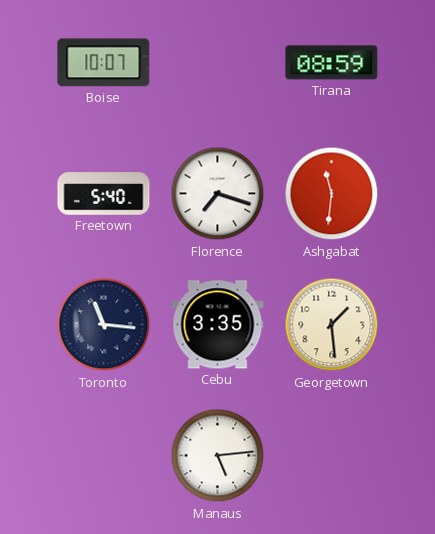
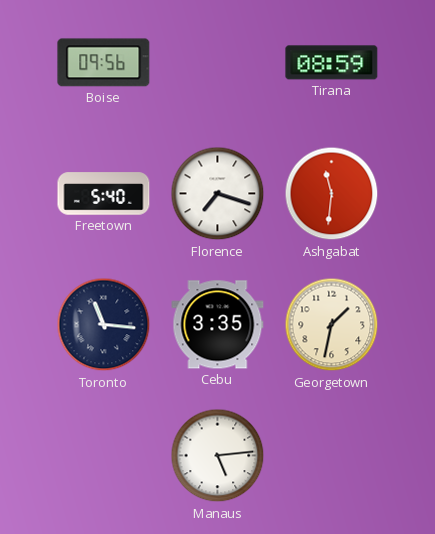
Boise: 10:07 -> 09:56 (104, 63)
Georgetown: 1:29 -> 1:32 (332, 325)
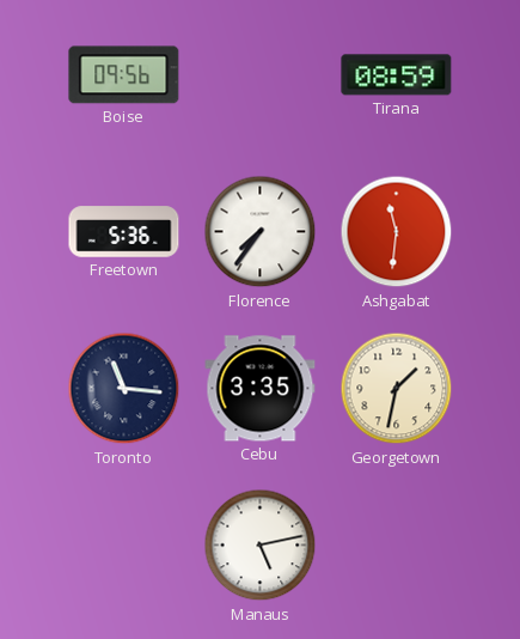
Freetown: 5:40 -> 5:36 (124, 232)
Florence: 7:18 -> 7:36 (261, 232)
Manaus: 5:14 -> 5:13 (261, 546)
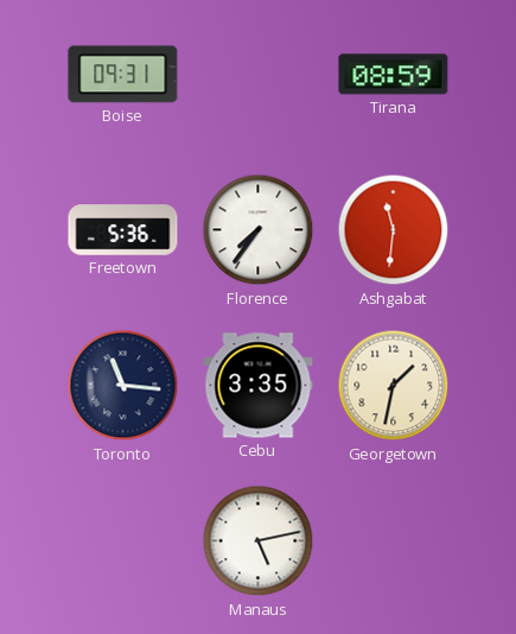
Boise: 09:56 -> 09:31 (123, 75)
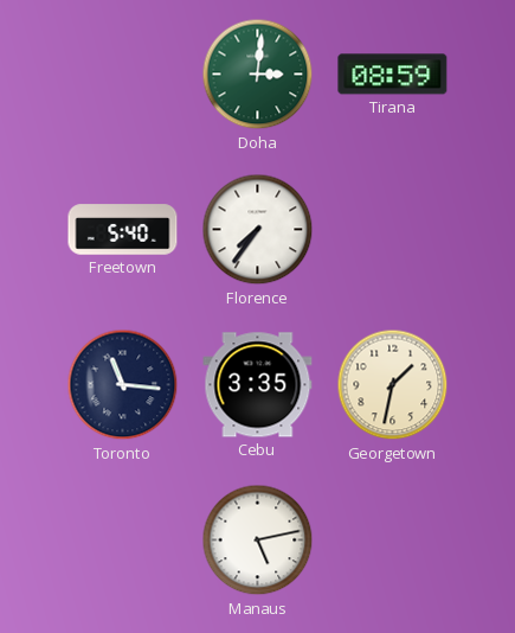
Boise: 09:31 -> none (123, 75)
Doha: none -> 3:01 (258, 75)
Freetown: 5:36 -> 5:40 (123, 230)
Ashgabat: 11:31 -> none (394, 230)
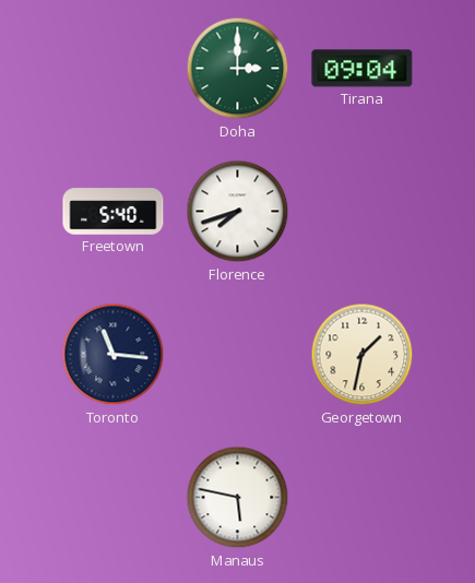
Doha: 3:01 -> 3:00 (238, 69)
Tirana: 08:59 -> 09:04 (363, 69)
Florence: 7:36 -> 7:42 (238, 212)
Cebu: 3:35 -> none (258, 385)
Manaus: 5:13 -> 5:47 (238, 498)
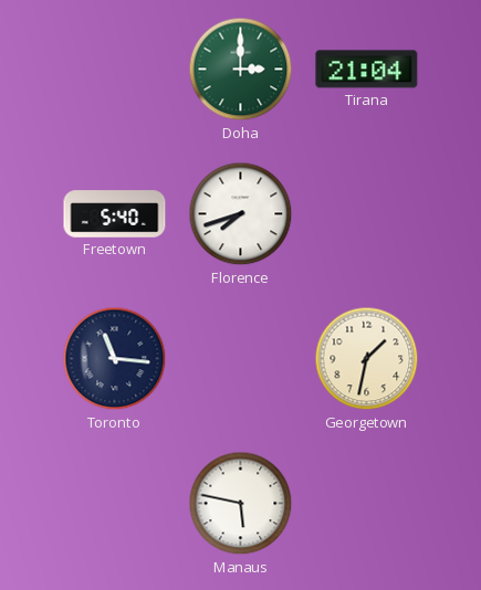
Tirana: 09:04 -> 21:04 (367, 70)
